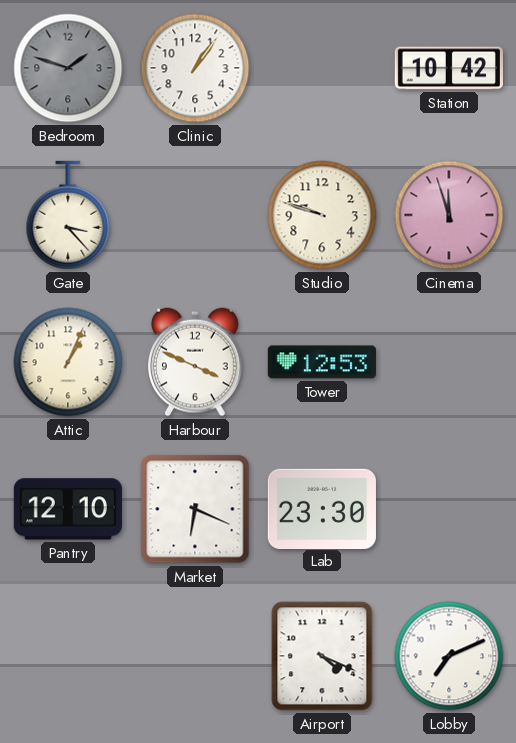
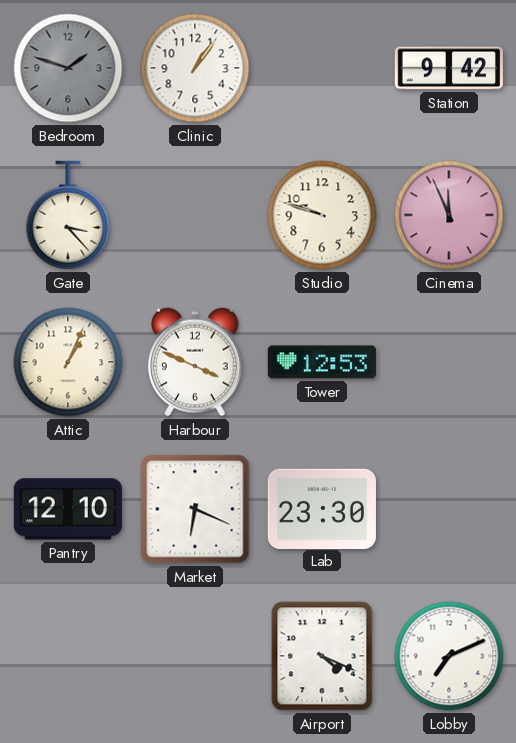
Station: 10:42 -> 9:42 (449, 68)
Cinema: 11:57 -> 11:56 (449, 215)
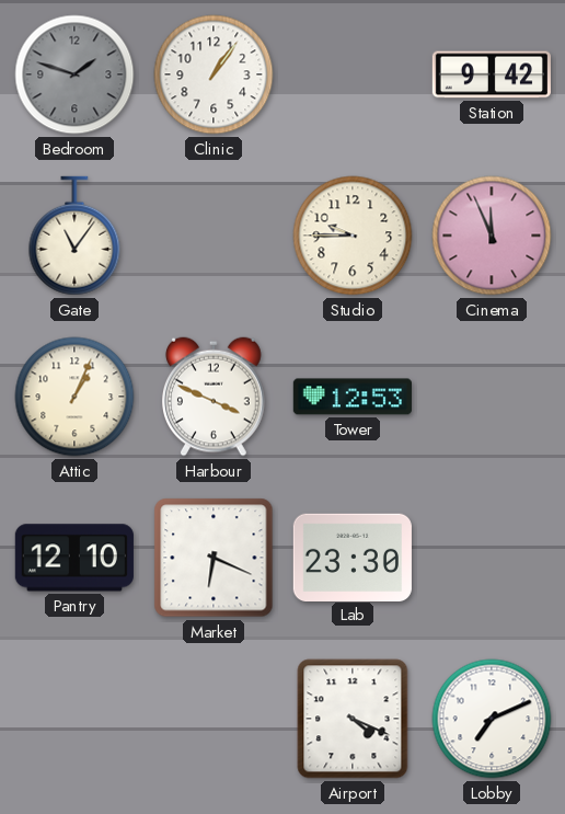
Gate: 3:23 -> 11:06 (74, 236)
Studio: 9:48 -> 9:45 (353, 236)
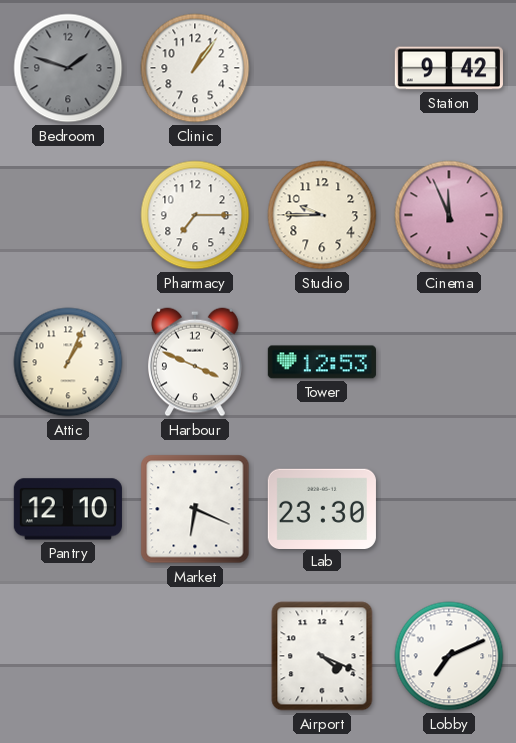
Gate: 11:06 -> none (74, 236)
Pharmacy: none -> 7:15 (195, 215)
